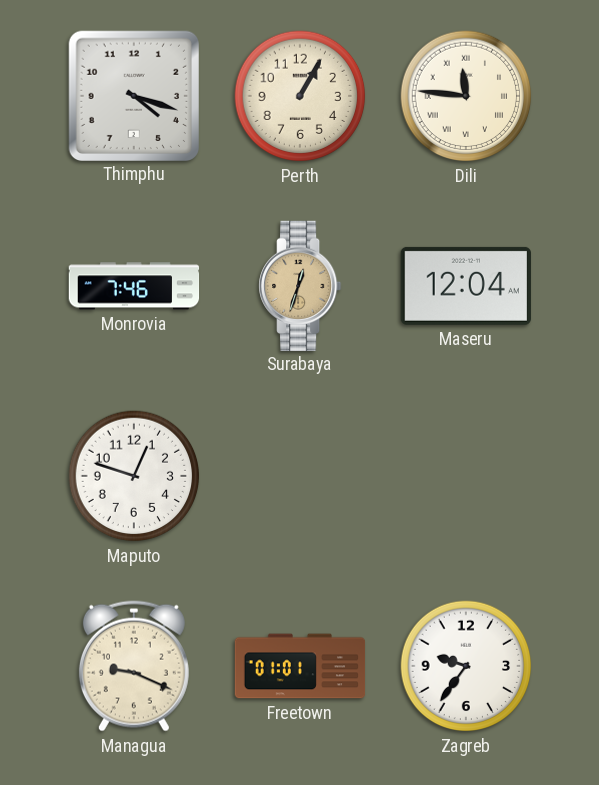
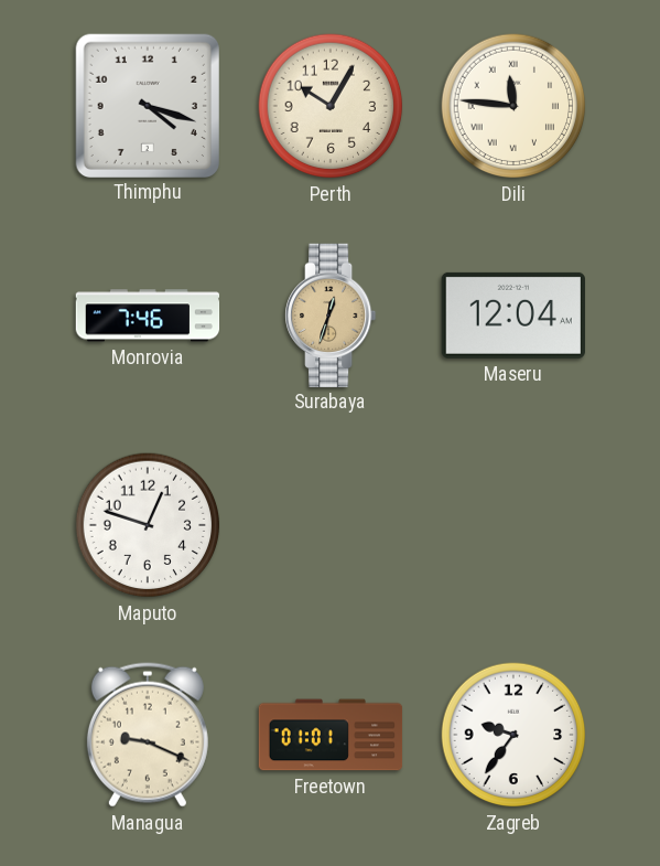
Perth: 1:05 -> 10:05 (331, 106)
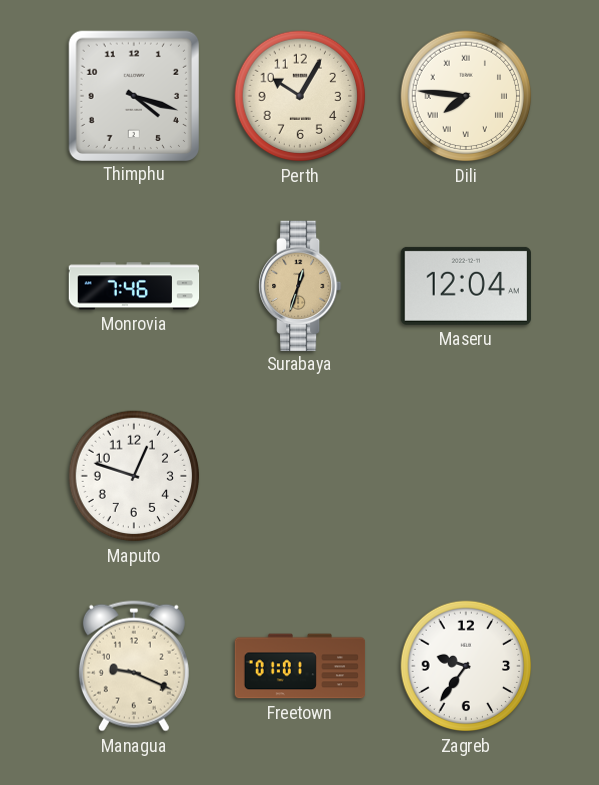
Dili: 11:46 -> 7:46 (466, 96)
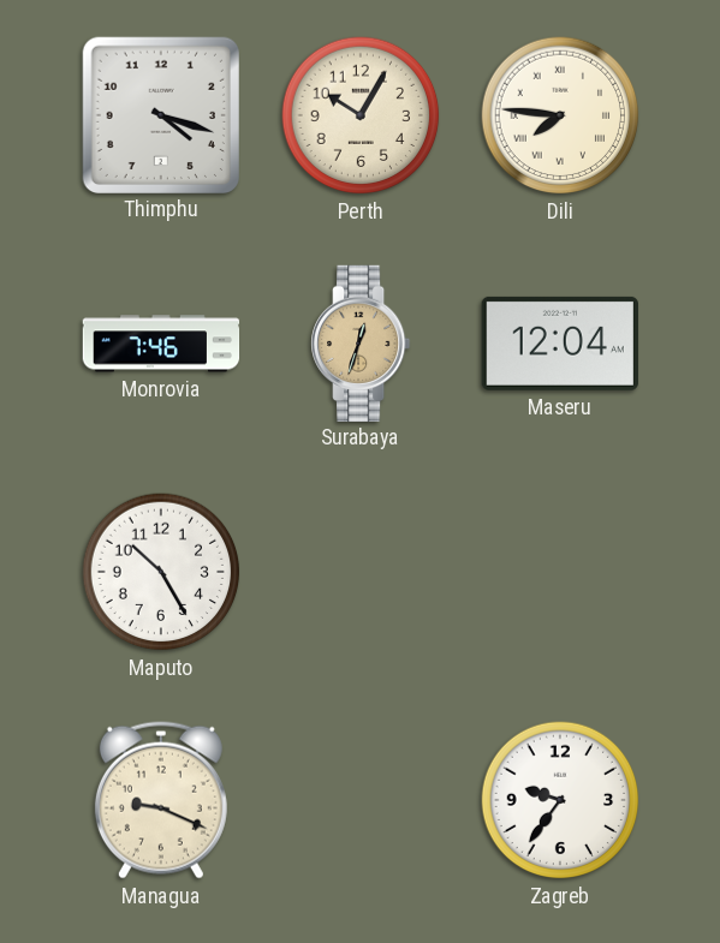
Maputo: 12:48 -> 10:25 (161, 572)
Freetown: 01:01 -> none (300, 666)
